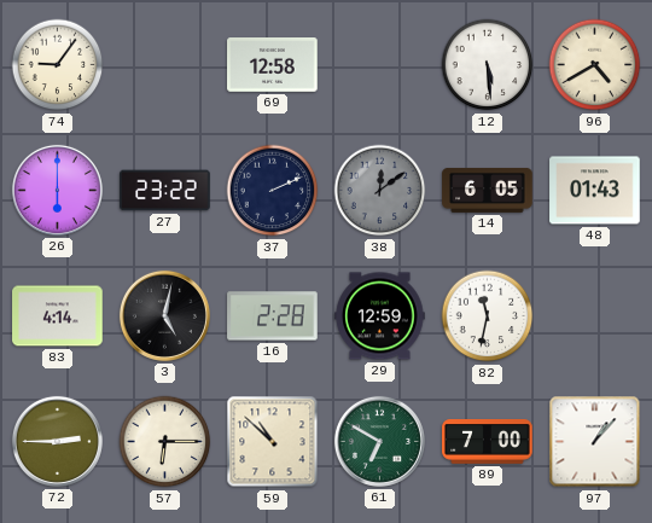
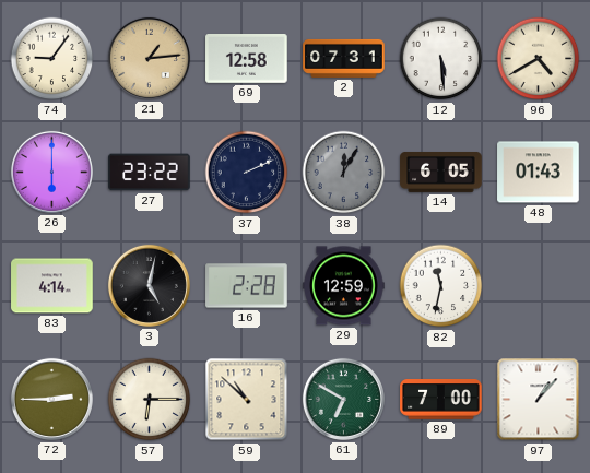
21: none -> 1:14 (149, 58)
2: none -> 07:31 (344, 58)
38: 12:09 -> 12:05 (344, 173)
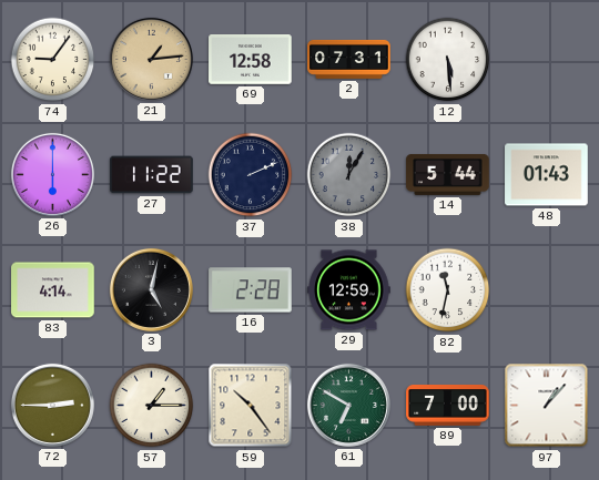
96: 4:40 -> none (539, 59)
27: 23:22 -> 11:22 (152, 175)
14: 6:05 -> 5:44 (448, 174)
57: 6:15 -> 1:15 (152, 406)
59: 10:52 -> 10:24 (251, 406)
